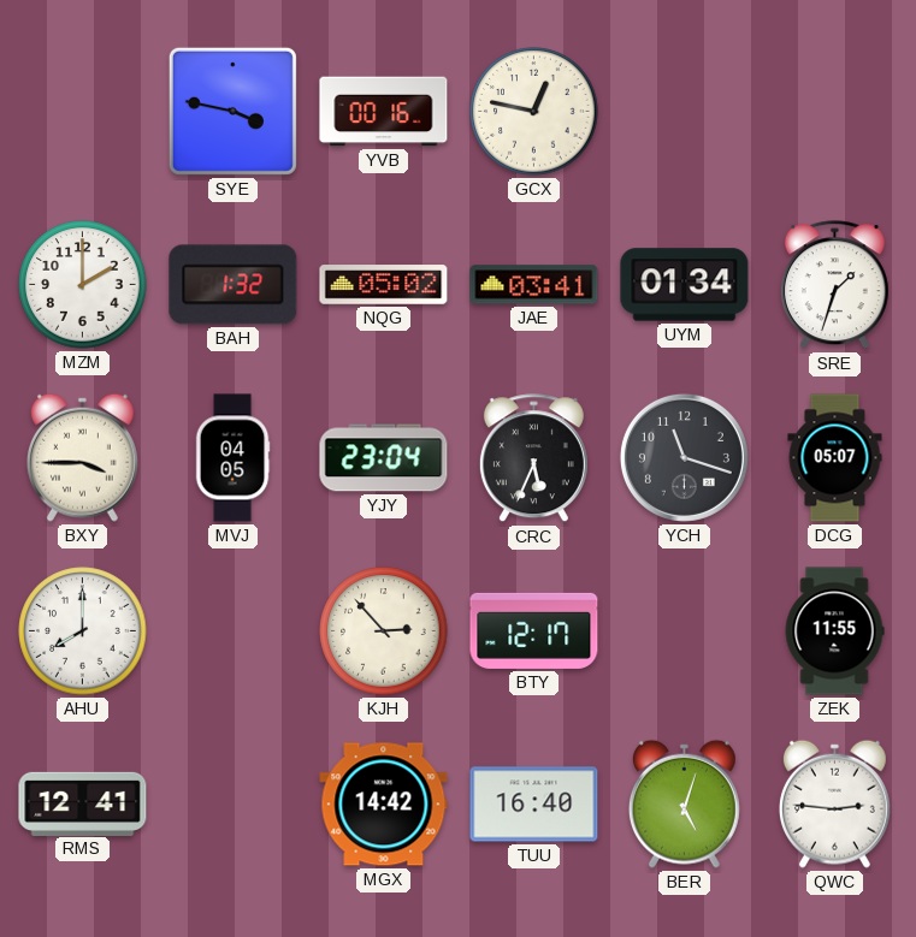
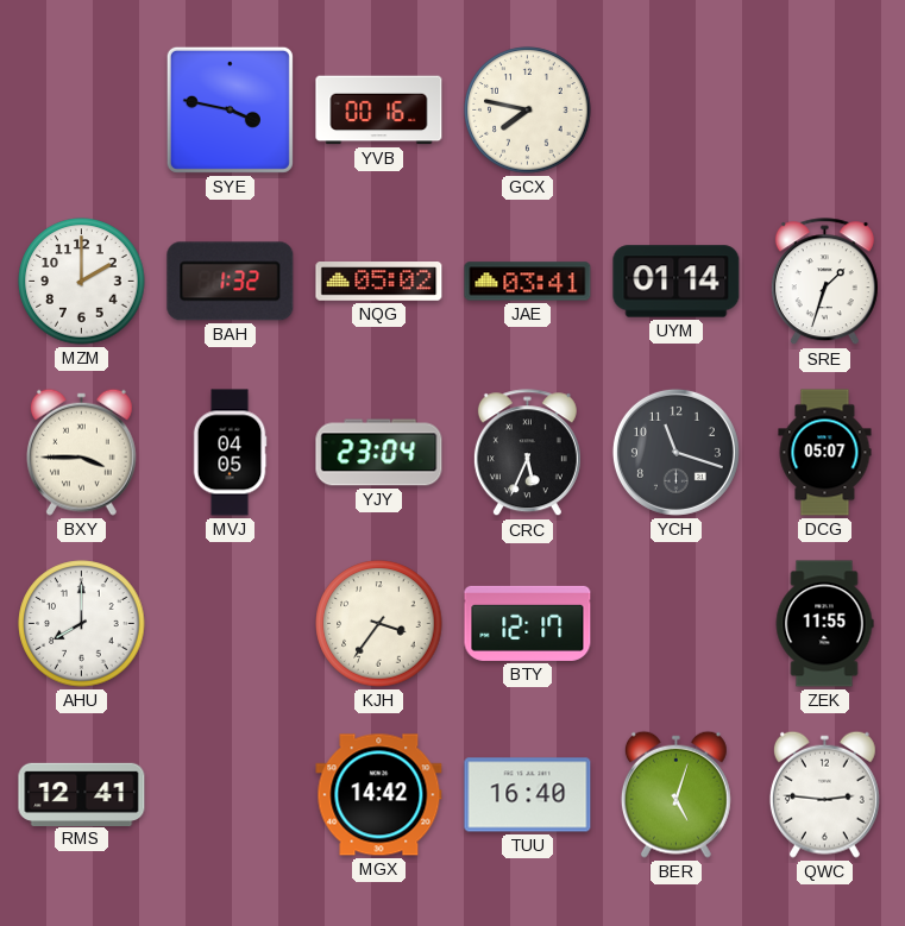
GCX: 12:47 -> 7:47 (528, 111)
UYM: 01:34 -> 01:14 (677, 282)
KJH: 2:53 -> 3:36 (379, 624)
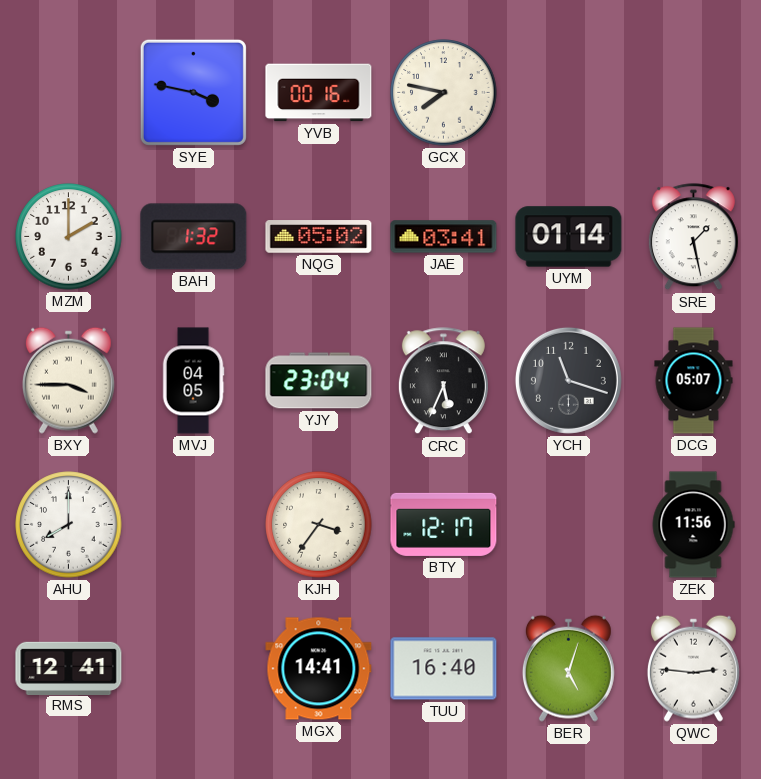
SRE: 1:33 -> 1:28 (693, 237)
ZEK: 11:55 -> 11:56 (693, 525)
MGX: 14:42 -> 14:41 (319, 669)
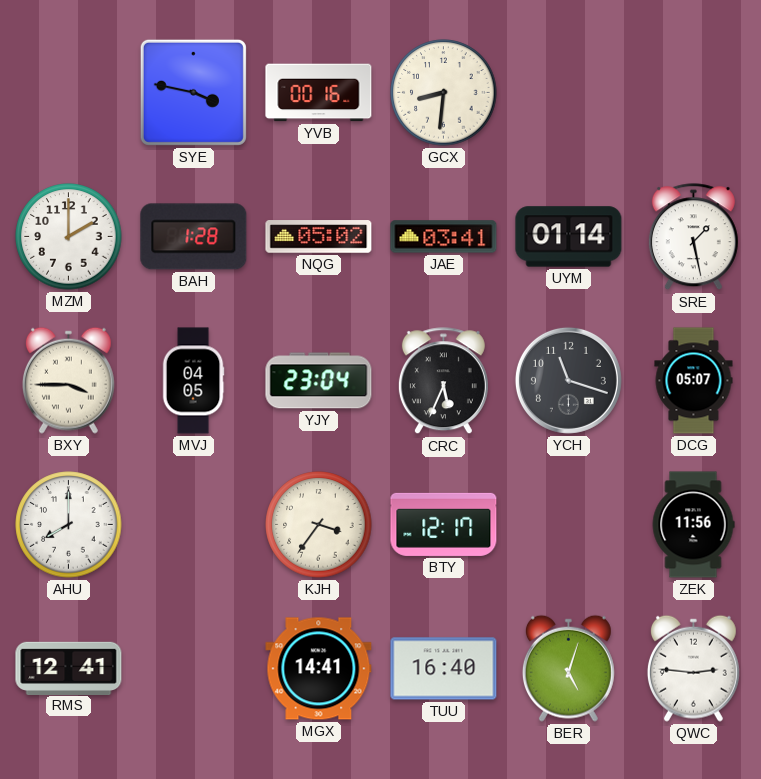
GCX: 7:47 -> 8:31 (444, 93)
BAH: 1:32 -> 1:28 (194, 237)
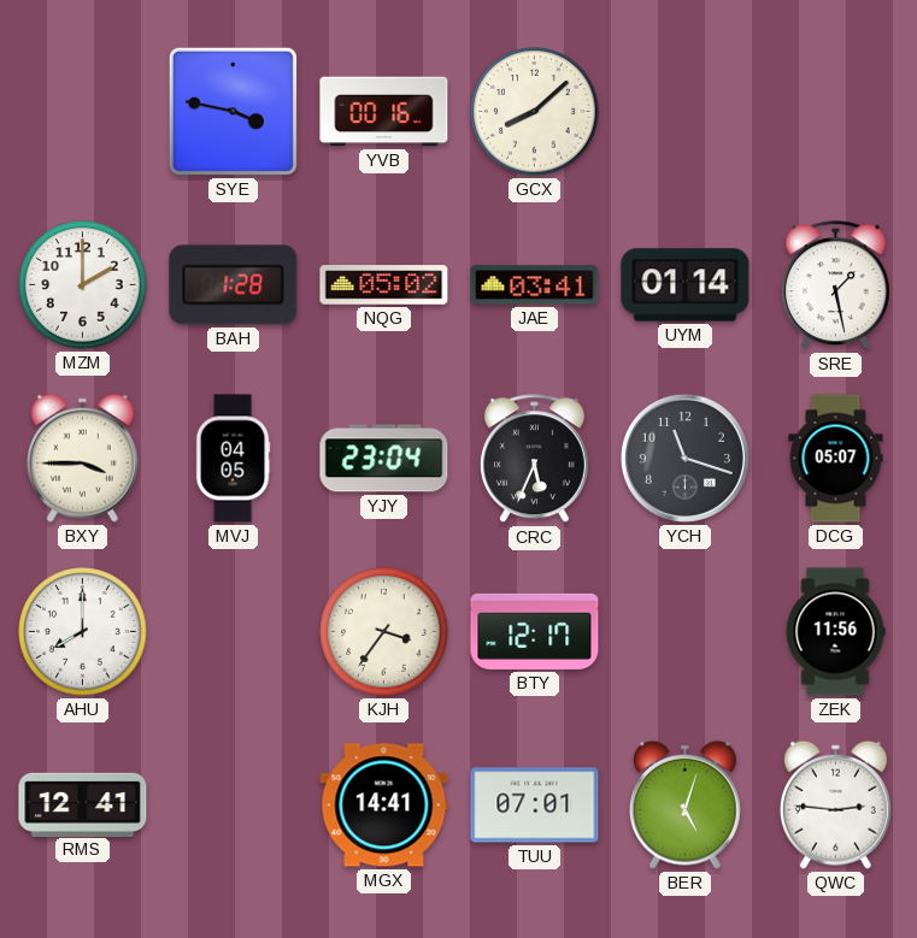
GCX: 8:31 -> 8:08 (535, 112)
TUU: 16:40 -> 07:01 (535, 806)
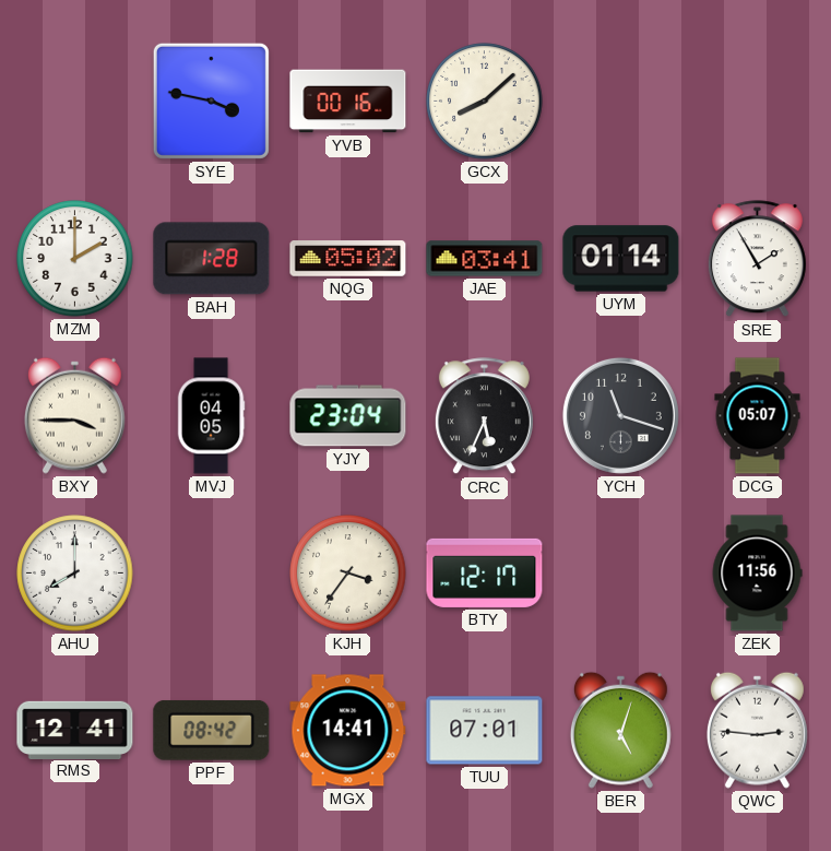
SRE: 1:28 -> 1:55 (757, 259)
PPF: none -> 08:42 (212, 730)
